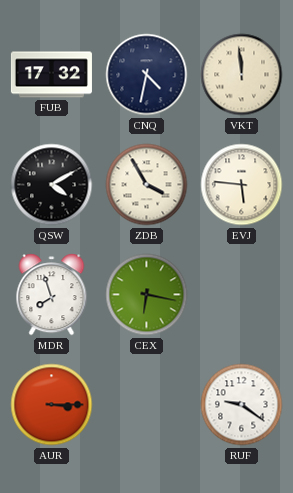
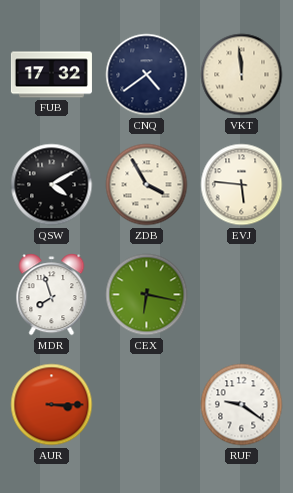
CNQ: 4:32 -> 4:39 (147, 75)
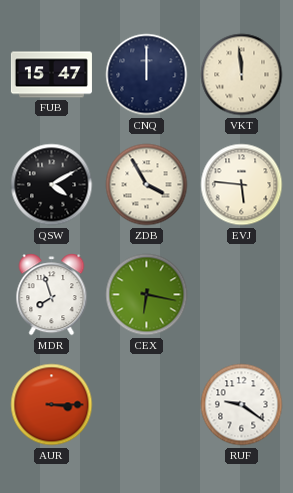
FUB: 17:32 -> 15:47 (51, 75)
CNQ: 4:39 -> 12:00 (147, 75)
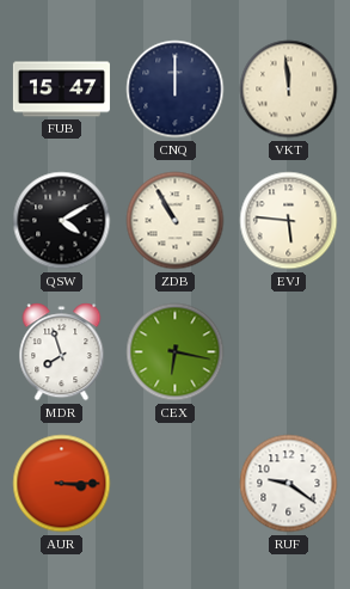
ZDB: 3:55 -> 10:55 (176, 221)
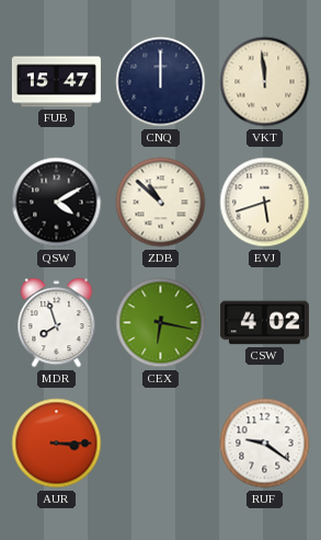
ZDB: 10:55 -> 10:52 (161, 203)
EVJ: 5:46 -> 5:42 (265, 203)
CSW: none -> 4:02 (264, 323)
